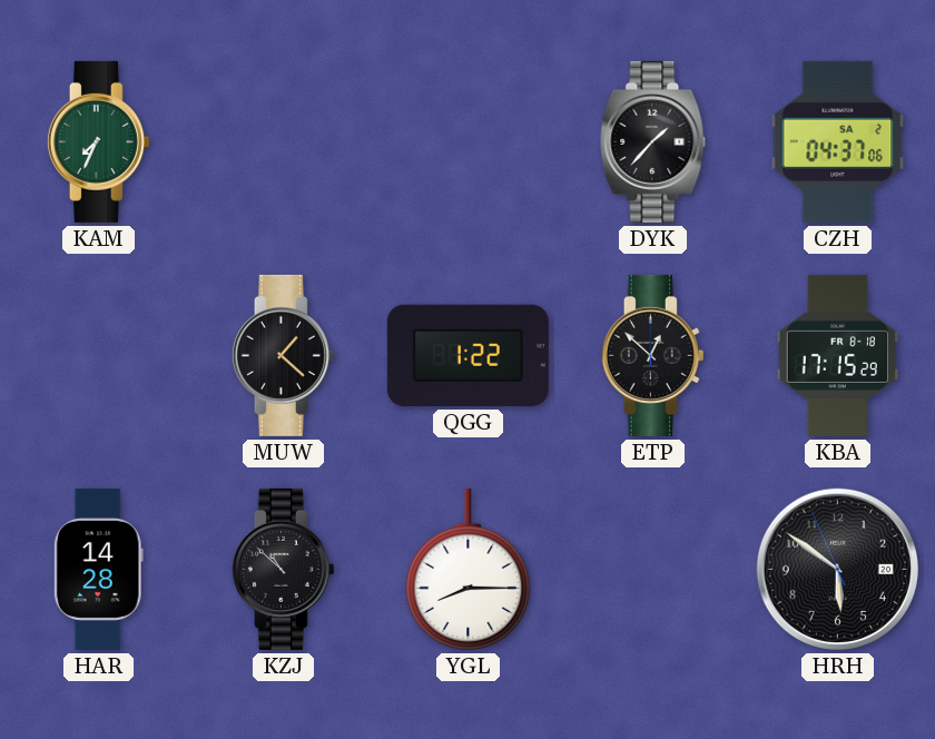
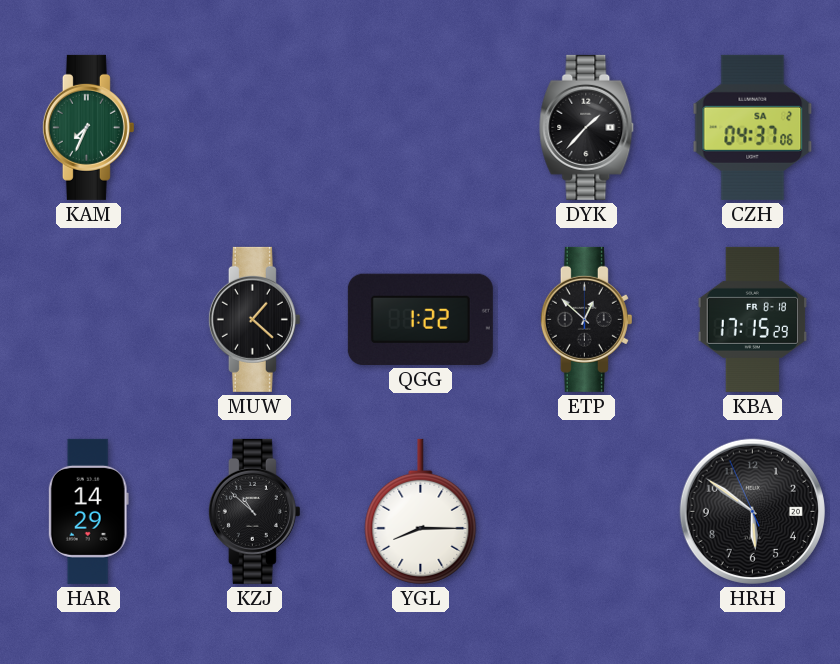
HAR: 14:28 -> 14:29 (88, 511)
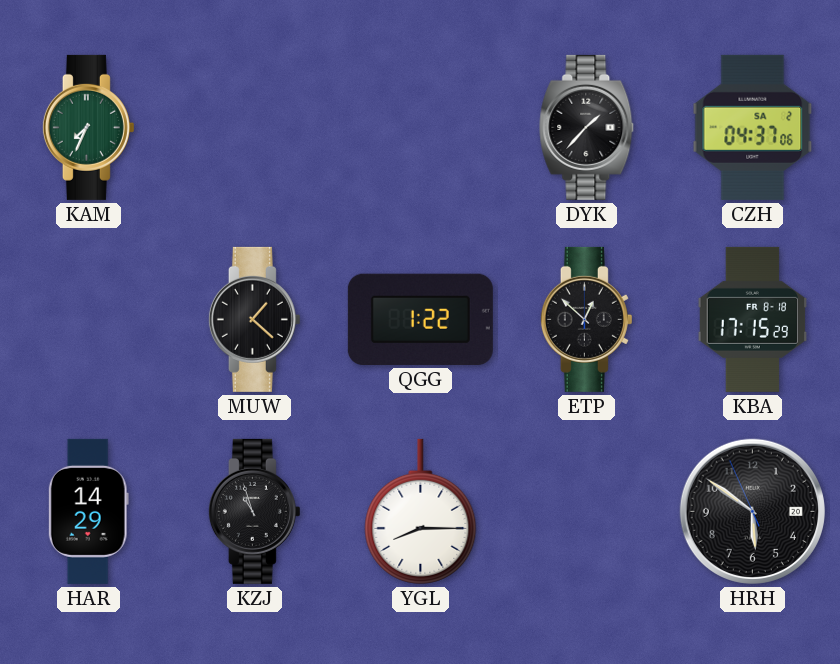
KZJ: 10:52 -> 10:57 (254, 511)
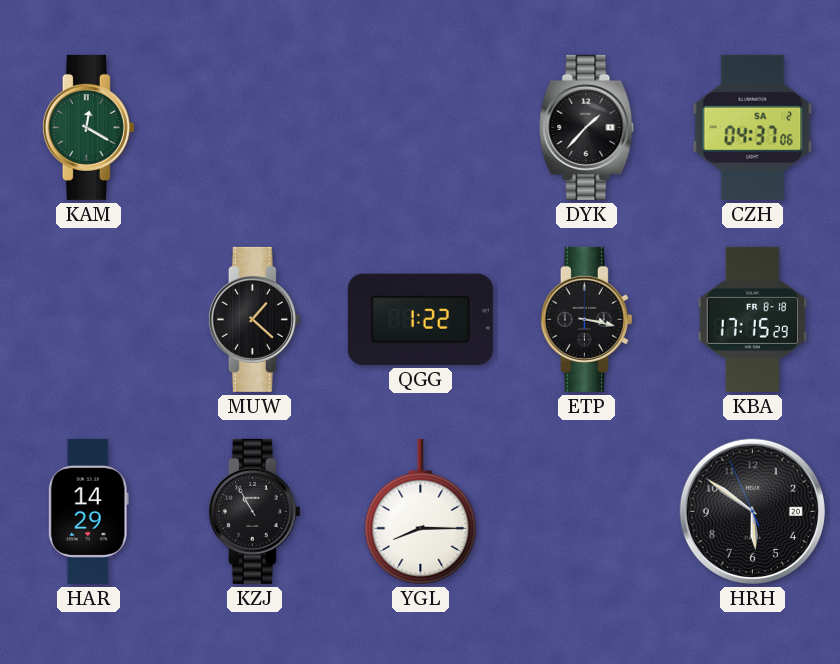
KAM: 7:34 -> 12:20 (88, 127)
ETP: 12:52 -> 3:17 (586, 319)
KZJ: 10:57 -> 10:55 (254, 511)
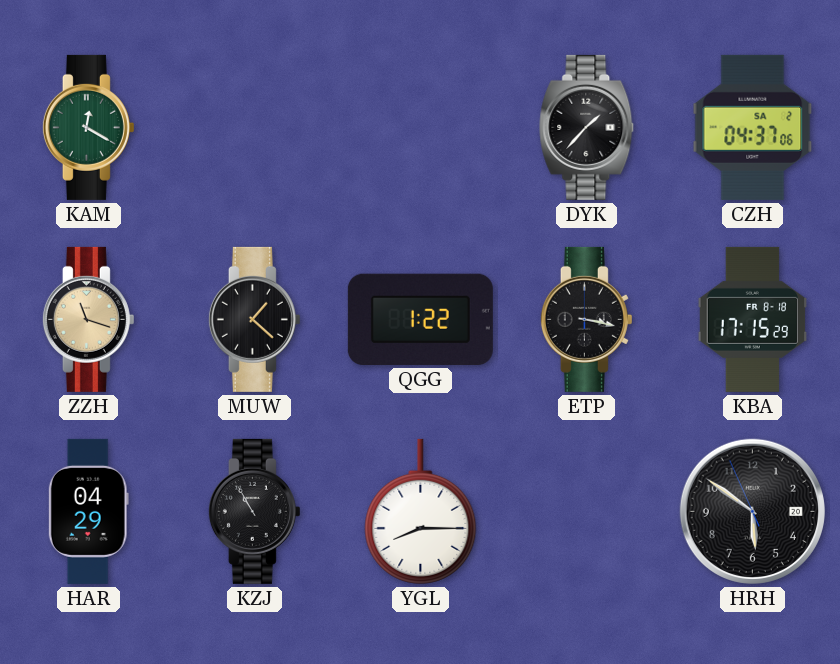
ZZH: none -> 11:18 (88, 319)
HAR: 14:29 -> 04:29 (88, 511)
